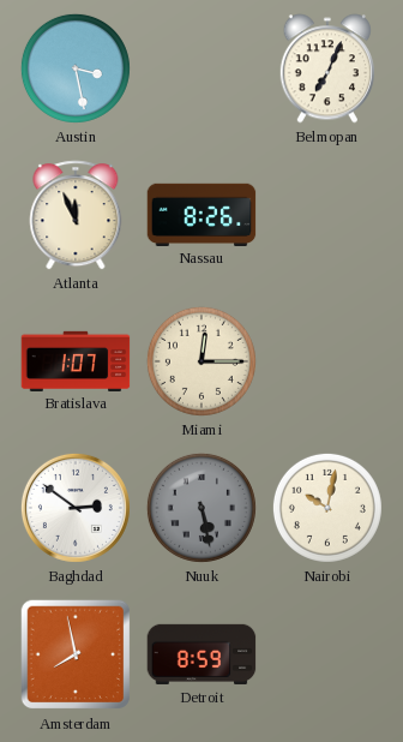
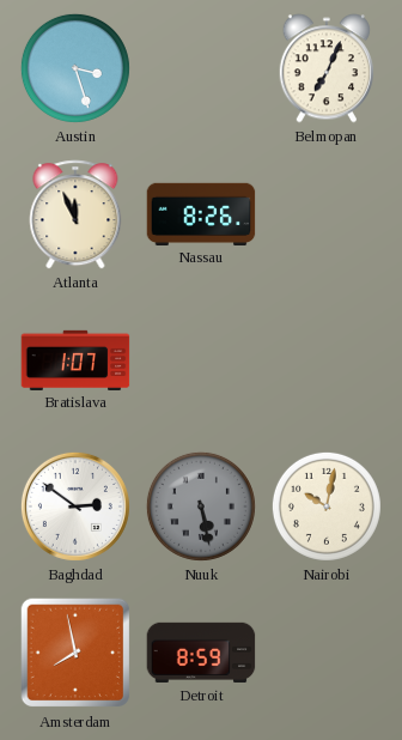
Austin: 3:28 -> 3:27 (75, 68)
Miami: 12:15 -> none (201, 361)
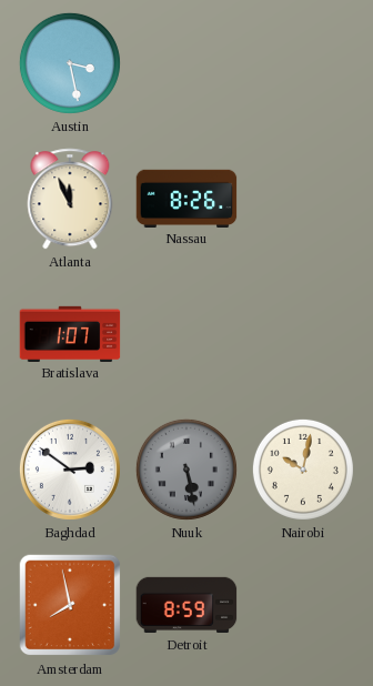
Austin: 3:27 -> 3:28 (70, 63)
Belmopan: 7:04 -> none (325, 68)
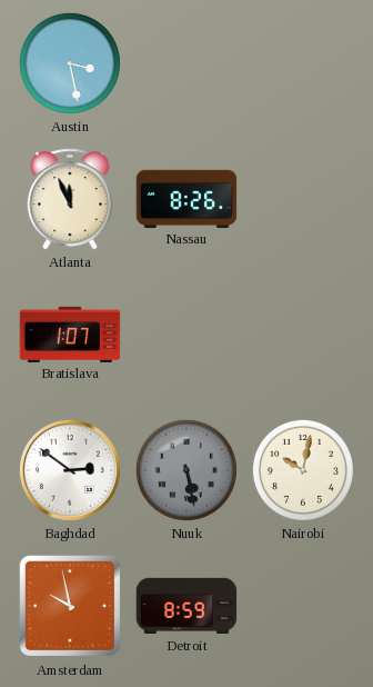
Amsterdam: 7:58 -> 9:58 (70, 606)
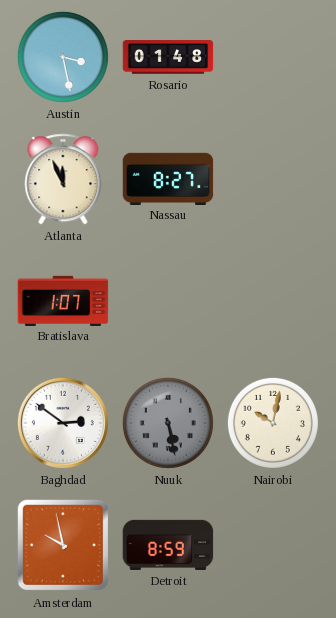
Rosario: none -> 01:48 (168, 57)
Nassau: 8:26 -> 8:27 (168, 178)
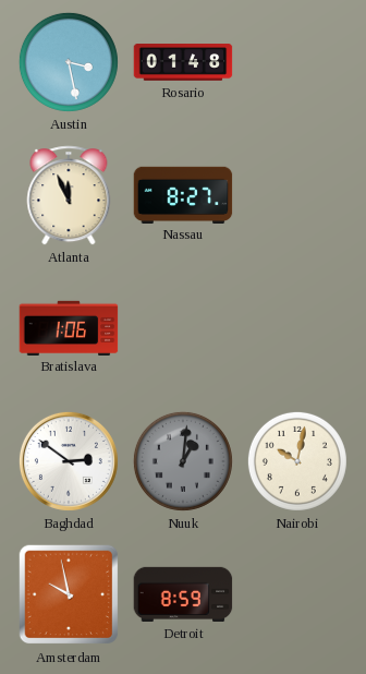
Bratislava: 1:07 -> 1:06 (69, 327)
Nuuk: 5:28 -> 1:01 (183, 461)
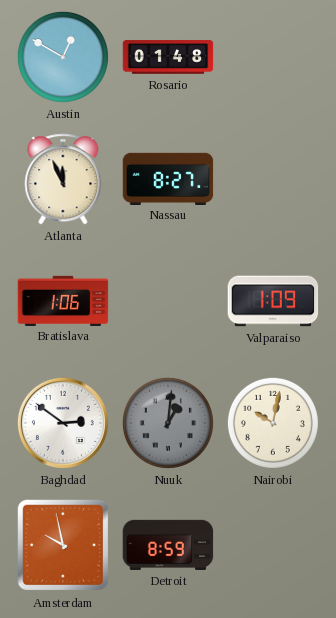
Austin: 3:28 -> 12:50 (63, 57)
Valparaiso: none -> 1:09 (273, 301)
